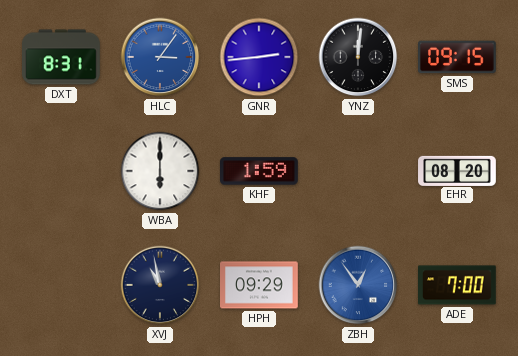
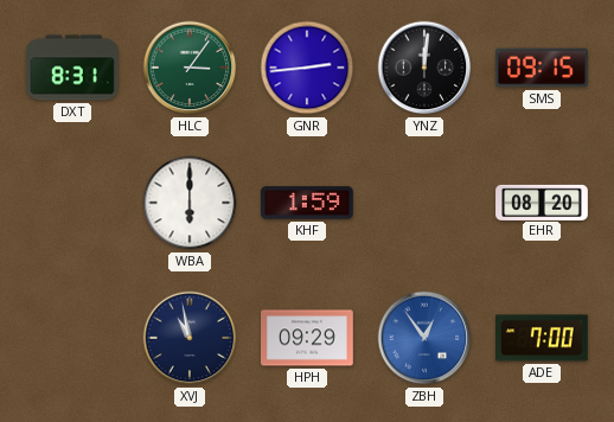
HLC dial: blue -> green (190, 68)
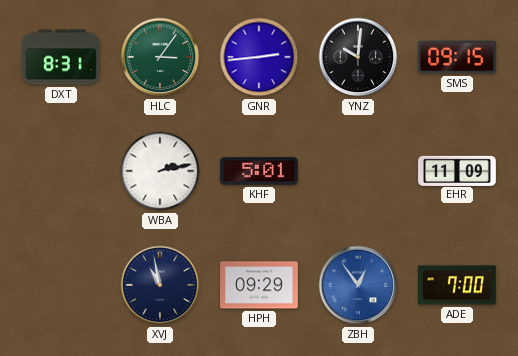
YNZ: 12:01 -> 10:01 (358, 57)
WBA: 6:00 -> 2:13 (160, 171)
KHF: 1:59 -> 5:01 (260, 171)
EHR: 08:20 -> 11:09 (457, 170)
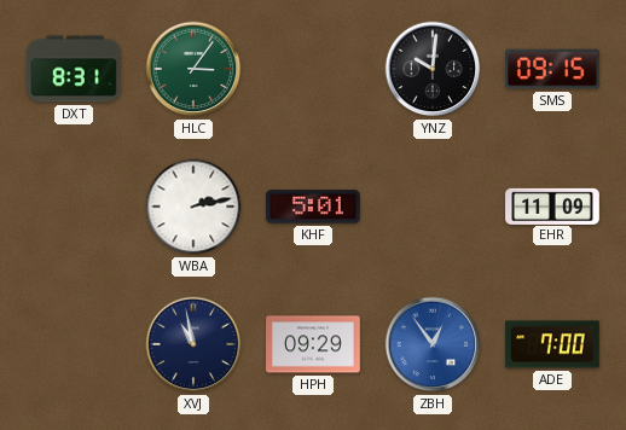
GNR: 2:44 -> none (259, 57)
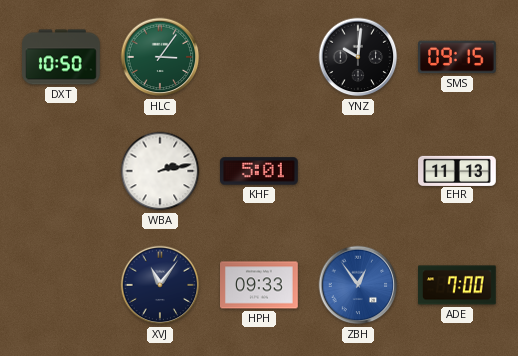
DXT: 8:31 -> 10:50 (62, 57)
EHR: 11:09 -> 11:13 (457, 170)
XVJ: 10:58 -> 11:06 (160, 285)
HPH: 09:29 -> 09:33 (260, 285)
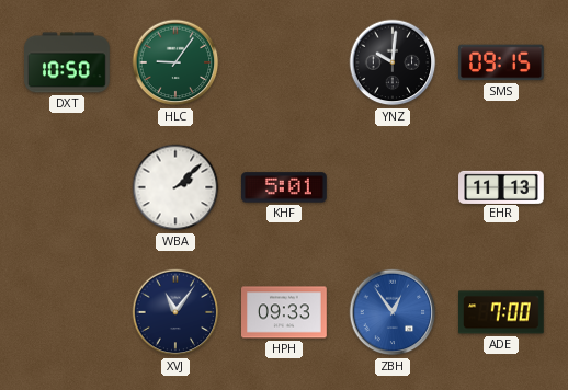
HLC: 3:06 -> 9:06 (175, 62)
WBA: 2:13 -> 2:08 (175, 187)
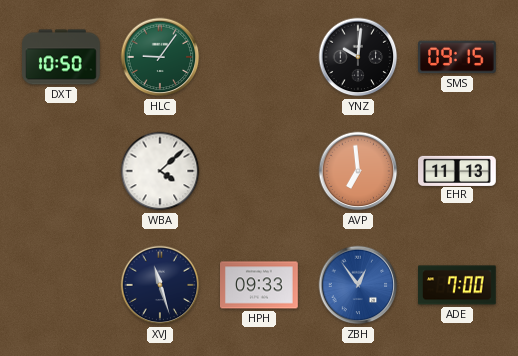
WBA: 2:08 -> 4:08 (160, 171)
KHF: 5:01 -> none (285, 187)
AVP: none -> 6:59 (358, 171)
XVJ: 11:06 -> 11:27 (160, 285)
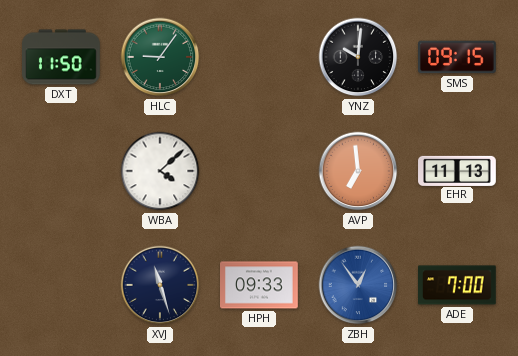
DXT: 10:50 -> 11:50 (62, 57)
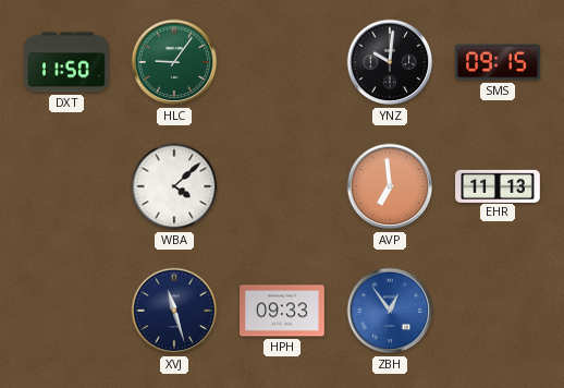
ADE: 7:00 -> none (458, 285)
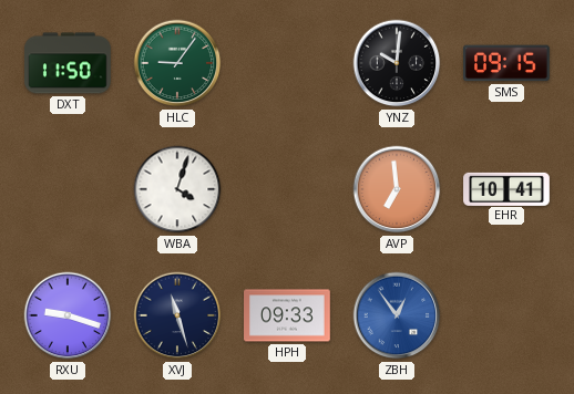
WBA: 4:08 -> 4:03 (177, 189)
EHR: 11:13 -> 10:41 (506, 188)
RXU: none -> 9:18 (68, 315)
